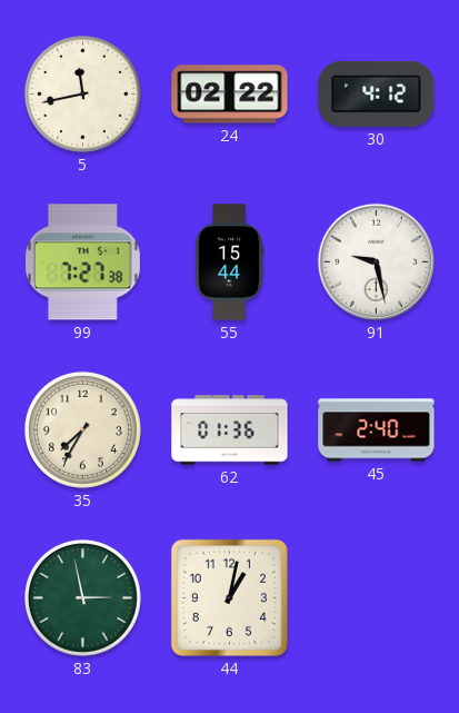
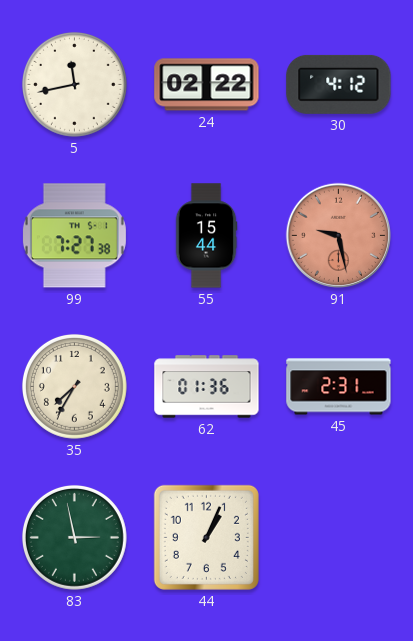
91 dial: white -> salmon (338, 235)
45: 2:40 -> 2:31 (339, 387)
44: 1:02 -> 1:04 (206, 537)
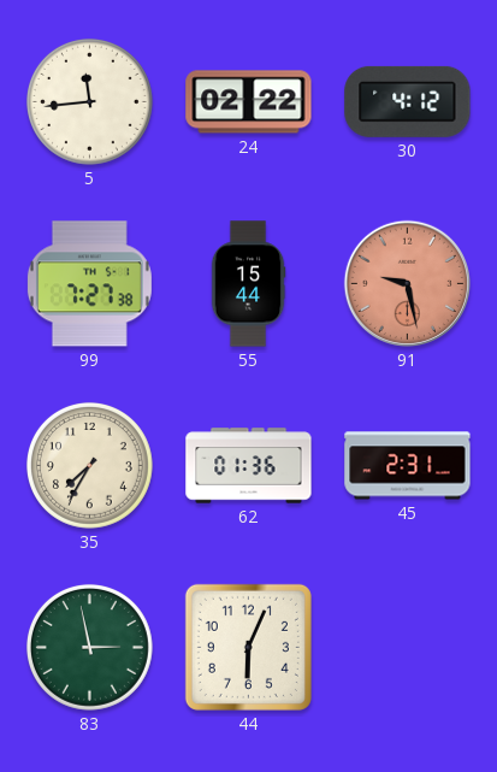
5: 11:43 -> 11:44 (89, 101)
44: 1:04 -> 6:04 (248, 647)
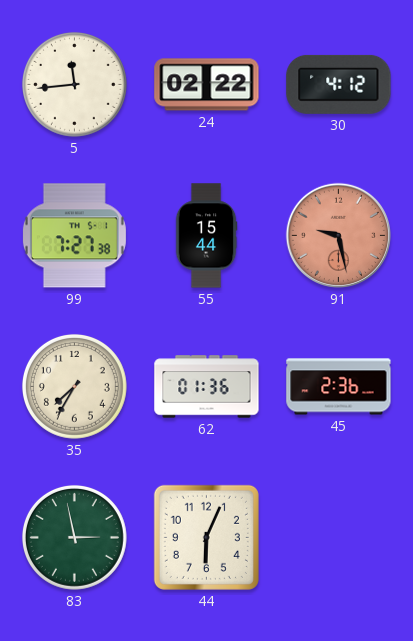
45: 2:31 -> 2:36 (339, 387)
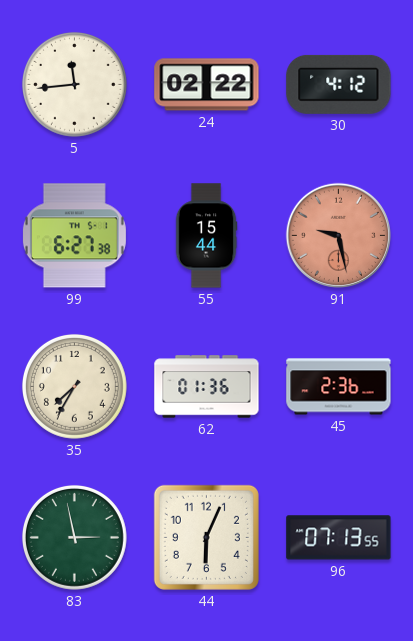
99: 7:27 -> 6:27 (74, 236)
96: none -> 07:13 (339, 538)
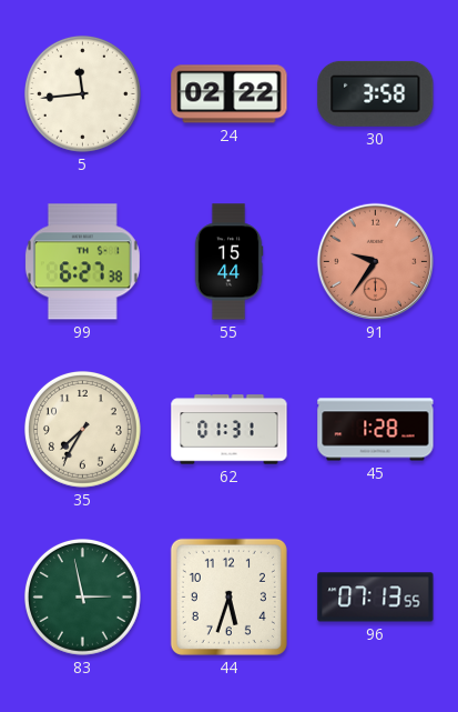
30: 4:12 -> 3:58 (376, 93)
91: 9:28 -> 9:36 (375, 261)
62: 01:36 -> 01:31 (230, 430)
45: 2:36 -> 1:28 (376, 430)
44: 6:04 -> 5:33 (228, 596)
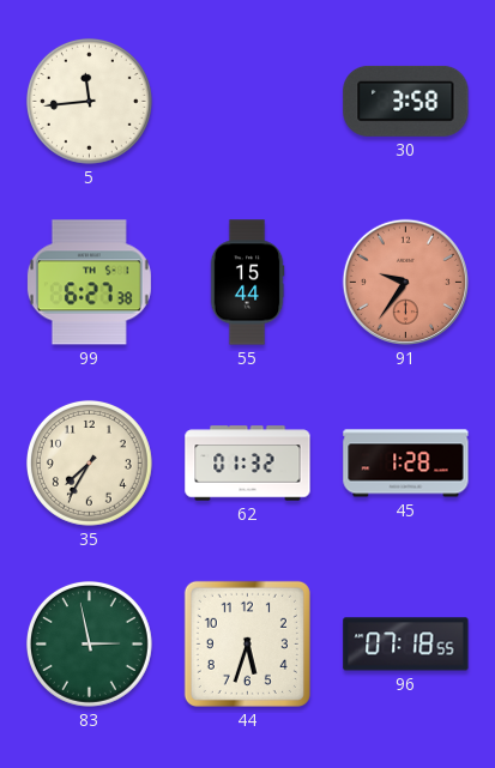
24: 02:22 -> none (230, 94)
62: 01:31 -> 01:32 (248, 464)
96: 07:13 -> 07:18 (406, 645)
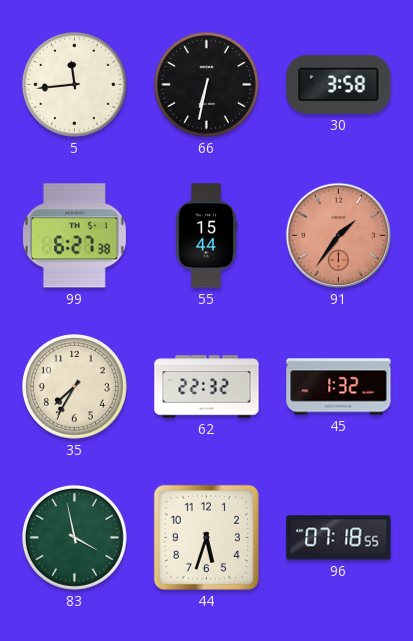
66: none -> 6:32 (206, 84)
91: 9:36 -> 1:36 (338, 235)
62: 01:32 -> 22:32 (207, 387)
45: 1:28 -> 1:32 (339, 387)
83: 2:58 -> 3:58 (74, 537)
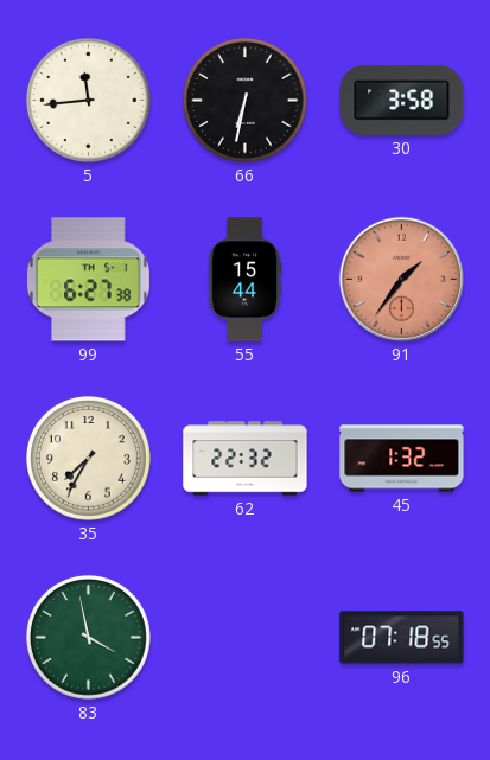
44: 5:33 -> none (206, 537)
